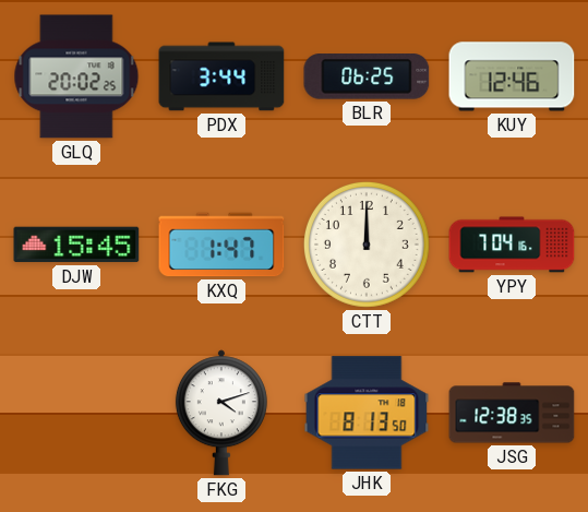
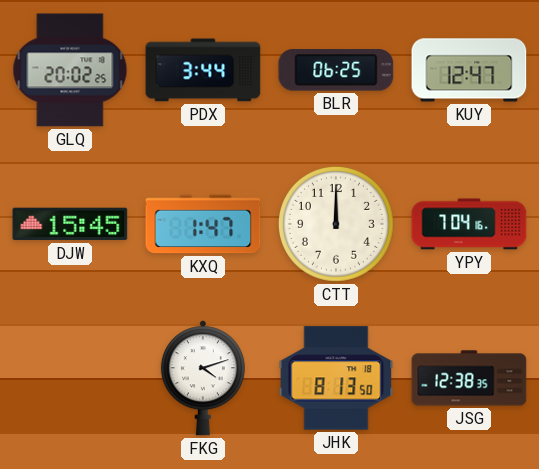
KUY: 12:46 -> 12:47 (469, 70)
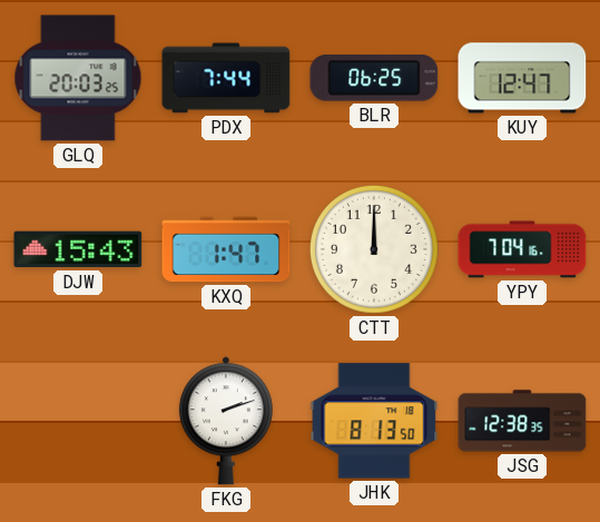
GLQ: 20:02 -> 20:03 (78, 78)
PDX: 3:44 -> 7:44 (226, 78)
DJW: 15:45 -> 15:43 (78, 249)
FKG: 4:12 -> 2:12 (226, 421)
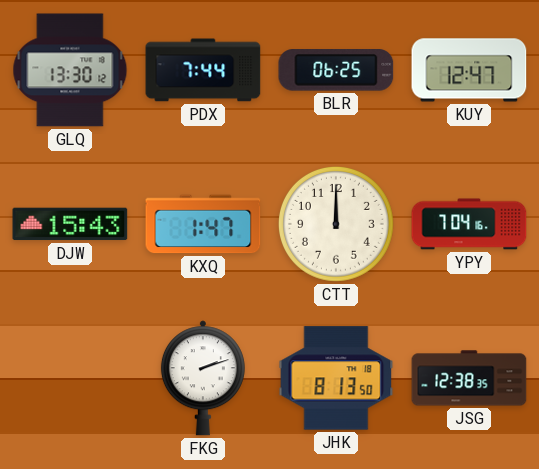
GLQ: 20:03 -> 13:30 (70, 70)
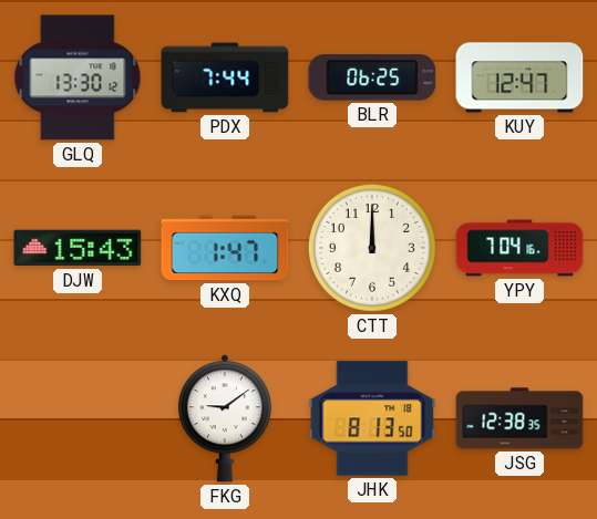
FKG: 2:12 -> 9:09 (225, 418)
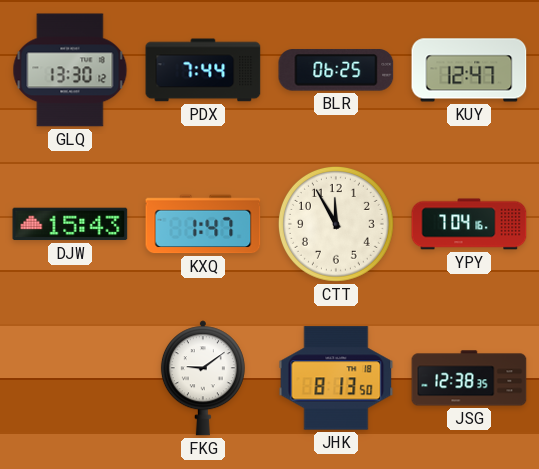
CTT: 12:00 -> 11:55 (336, 224)
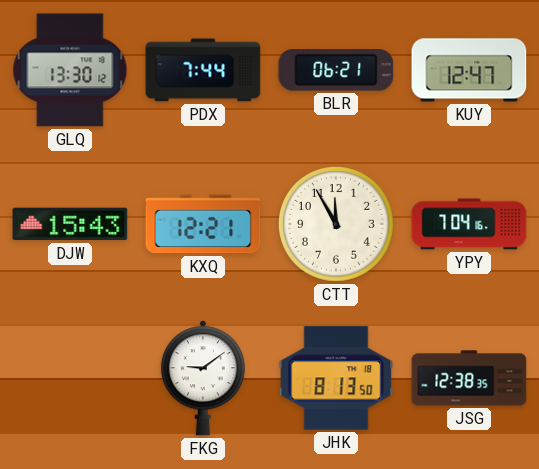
BLR: 06:25 -> 06:21 (336, 70)
KXQ: 1:47 -> 12:21 (203, 224)
